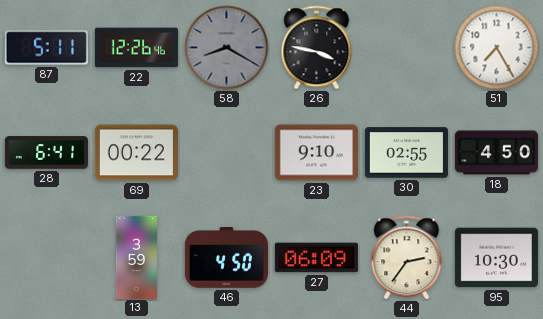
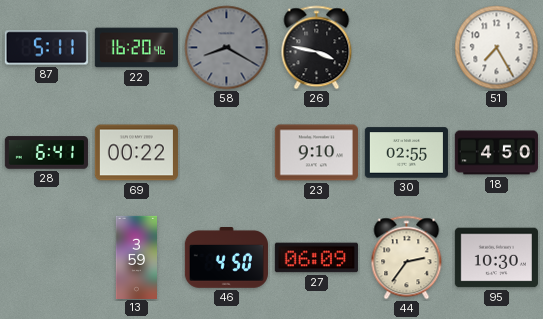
22: 12:26 -> 16:20 (136, 48)
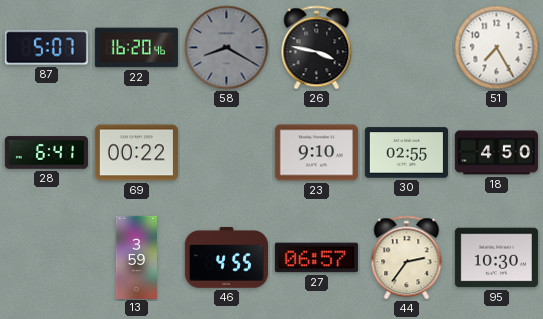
87: 5:11 -> 5:07 (46, 48)
46: 4:50 -> 4:55 (226, 258)
27: 06:09 -> 06:57 (316, 258)
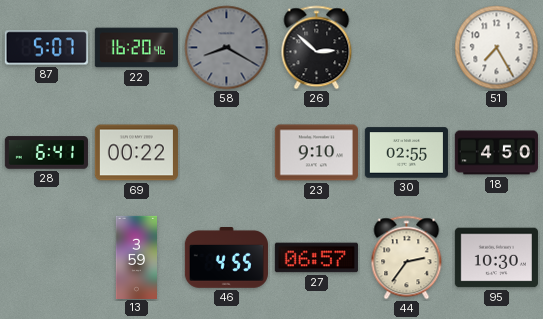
26: 3:47 -> 2:52 (317, 48)
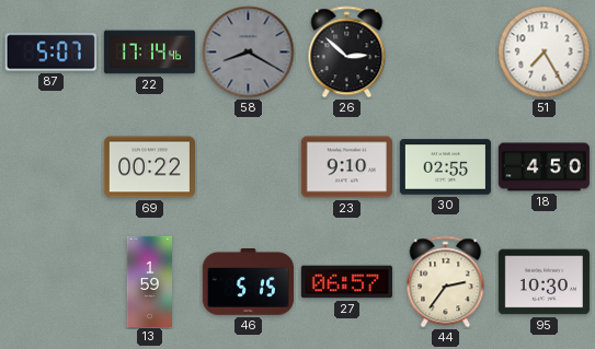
22: 16:20 -> 17:14 (149, 53)
28: 6:41 -> none (46, 153)
13: 3:59 -> 1:59 (149, 281)
46: 4:55 -> 5:15 (248, 282)
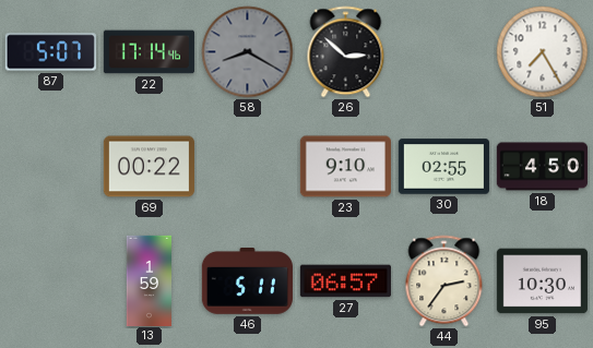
46: 5:15 -> 5:11 (247, 281)
